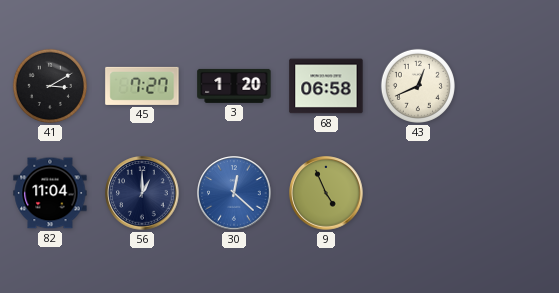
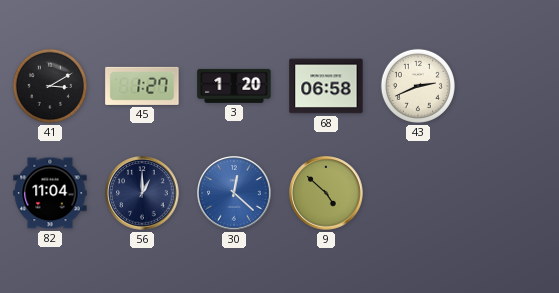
45: 7:27 -> 1:27 (142, 86)
43: 12:41 -> 2:41 (418, 86)
9: 4:56 -> 4:52 (326, 193)
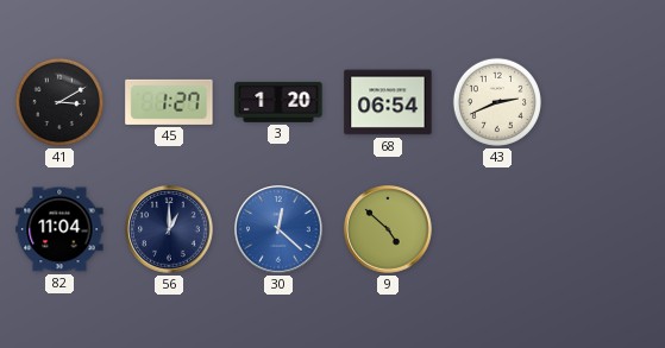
68: 06:58 -> 06:54 (388, 102)
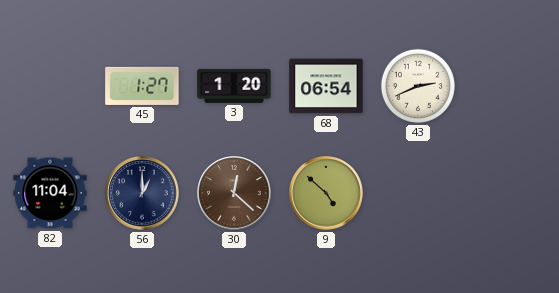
41: 3:10 -> none (59, 102)
30 dial: blue -> brown (234, 193)
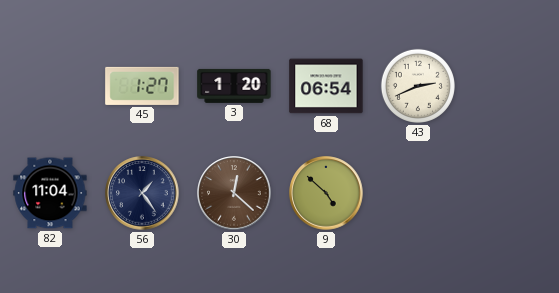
56: 1:00 -> 1:24 (142, 193)
